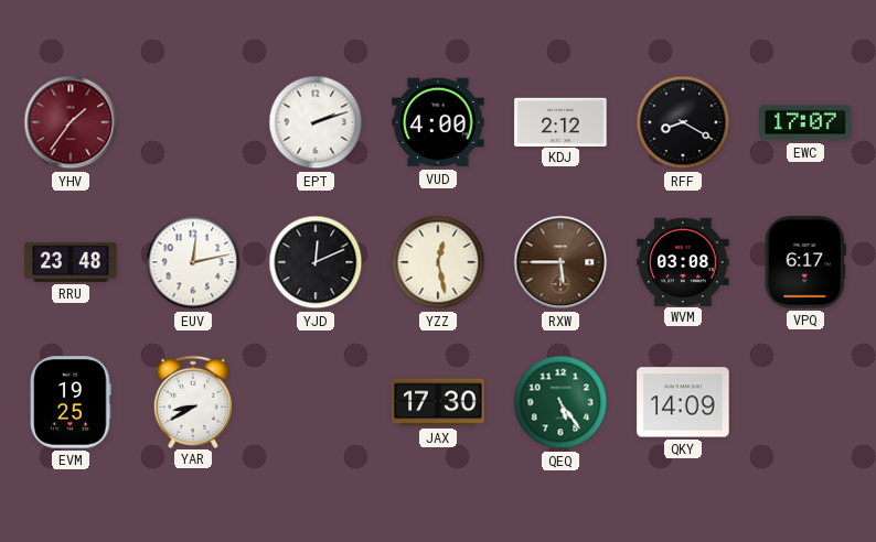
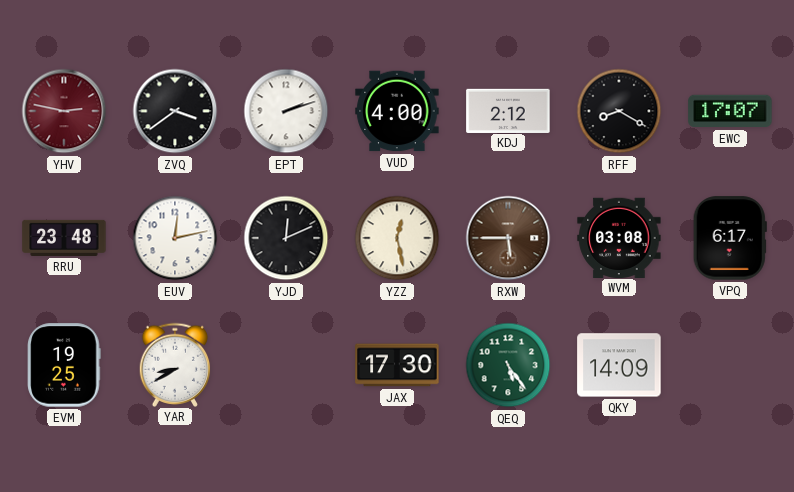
YHV: 1:36 -> 2:47 (64, 111)
ZVQ: none -> 3:39 (175, 111)
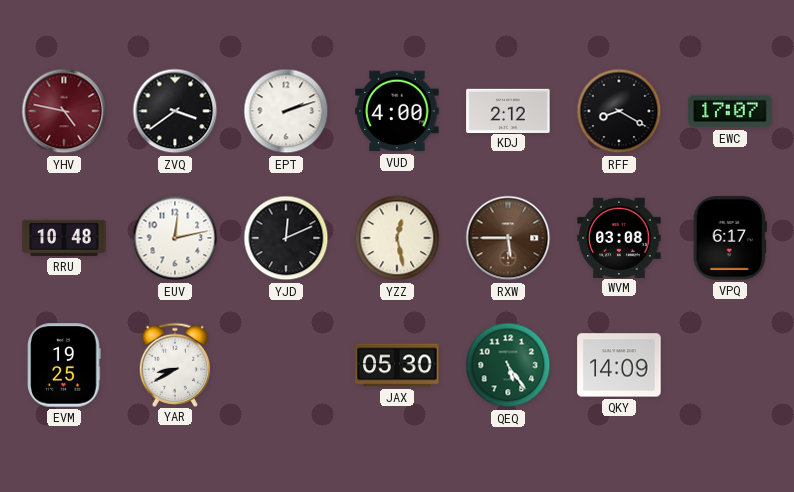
YHV: 2:47 -> 4:47 (64, 111)
RRU: 23:48 -> 10:48 (64, 238)
JAX: 17:30 -> 05:30 (397, 365)
